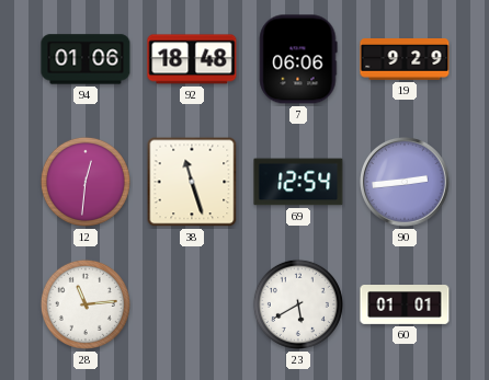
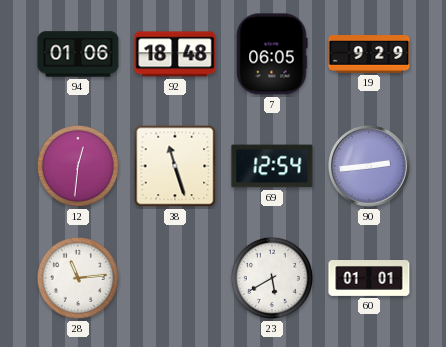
7: 06:06 -> 06:05 (272, 54)
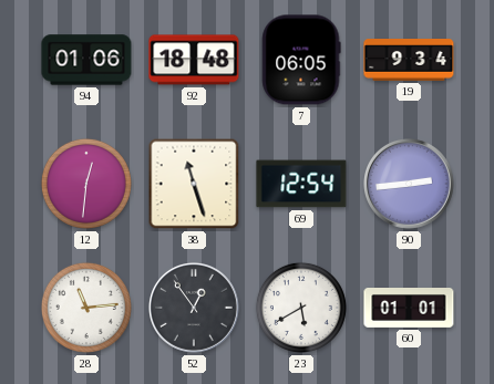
19: 9:29 -> 9:34 (409, 60)
52: none -> 12:54 (195, 309)
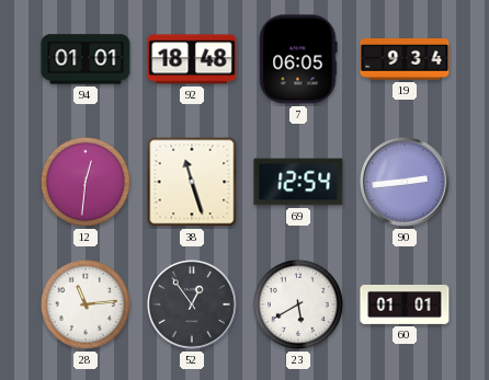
94: 01:06 -> 01:01 (86, 59)
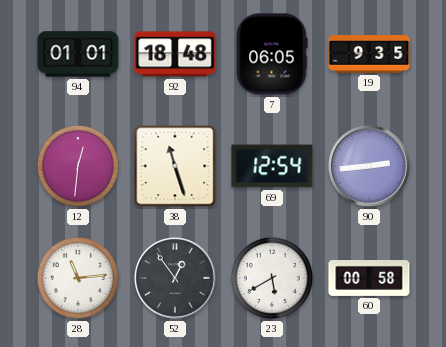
19: 9:34 -> 9:35 (369, 54)
60: 01:01 -> 00:58 (369, 279)
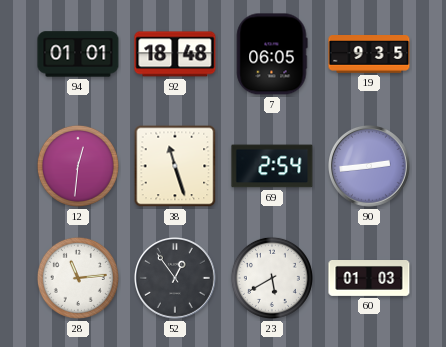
69: 12:54 -> 2:54 (272, 166)
60: 00:58 -> 01:03 (369, 279)
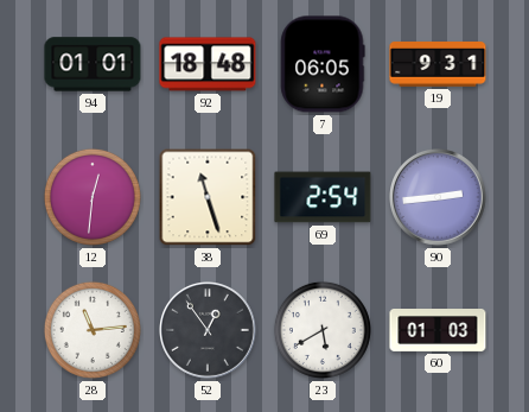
19: 9:35 -> 9:31 (438, 64)
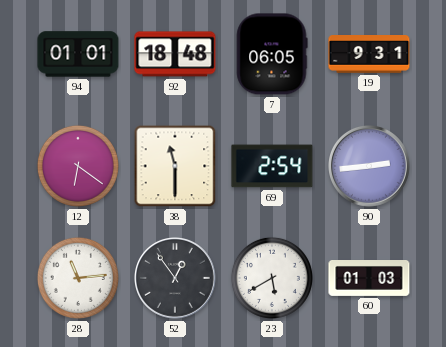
12: 12:31 -> 6:21 (78, 166)
38: 11:27 -> 11:30 (175, 166)
